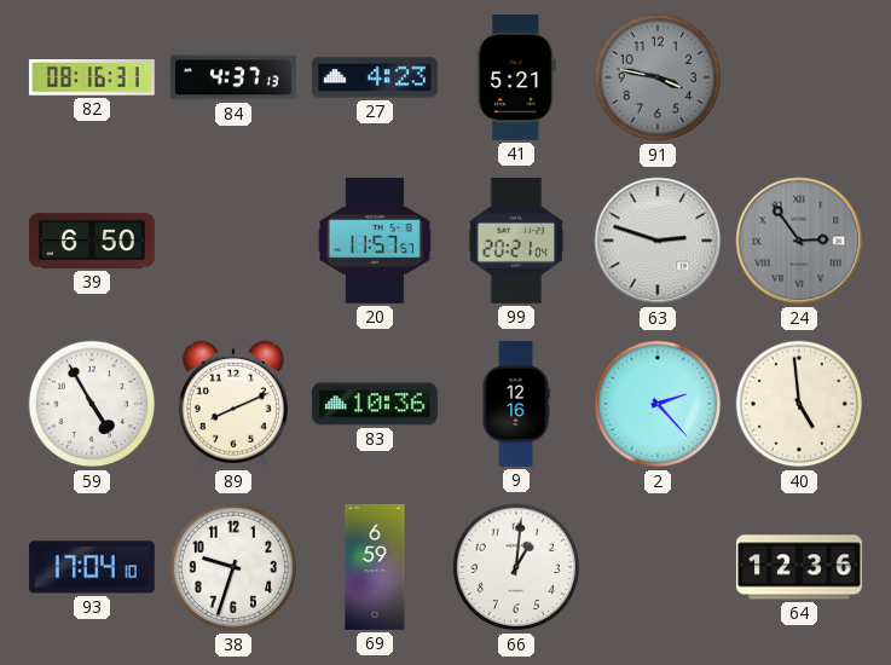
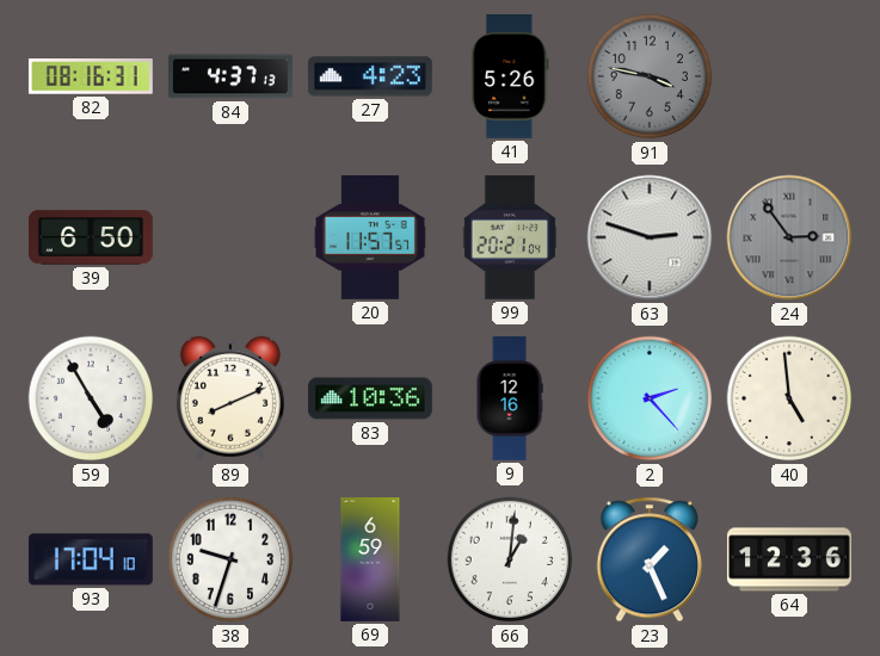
41: 5:21 -> 5:26 (510, 76)
23: none -> 1:26 (650, 559)
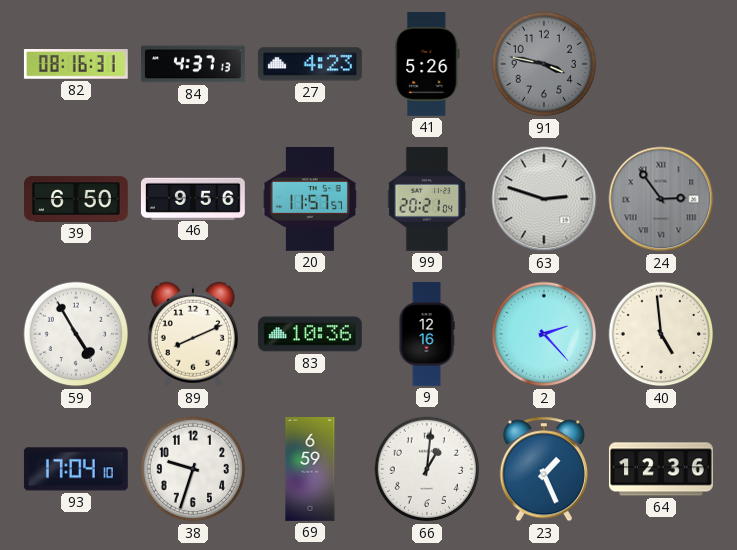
46: none -> 9:56 (193, 198)
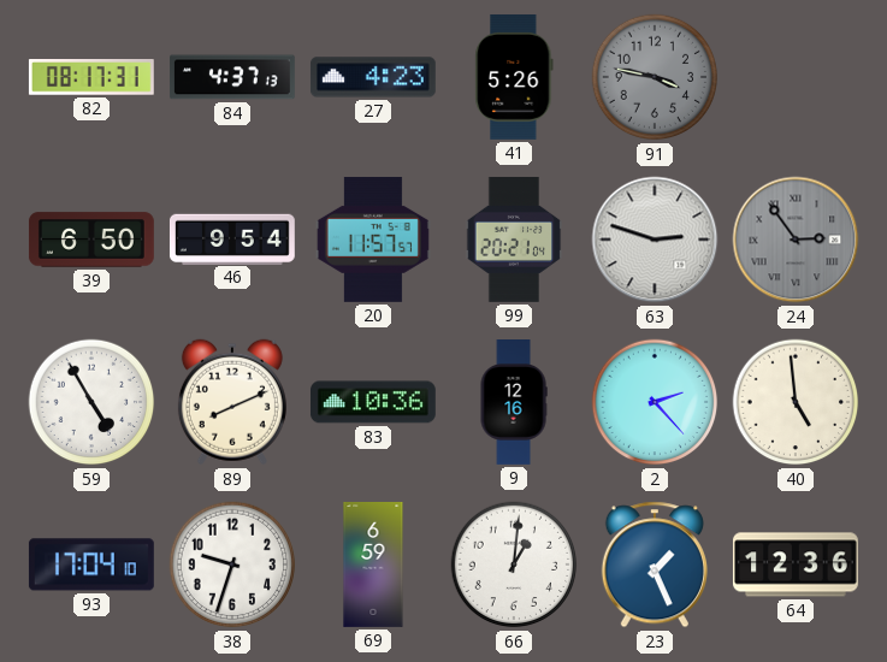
82: 08:16 -> 08:17 (91, 77)
46: 9:56 -> 9:54 (232, 238)
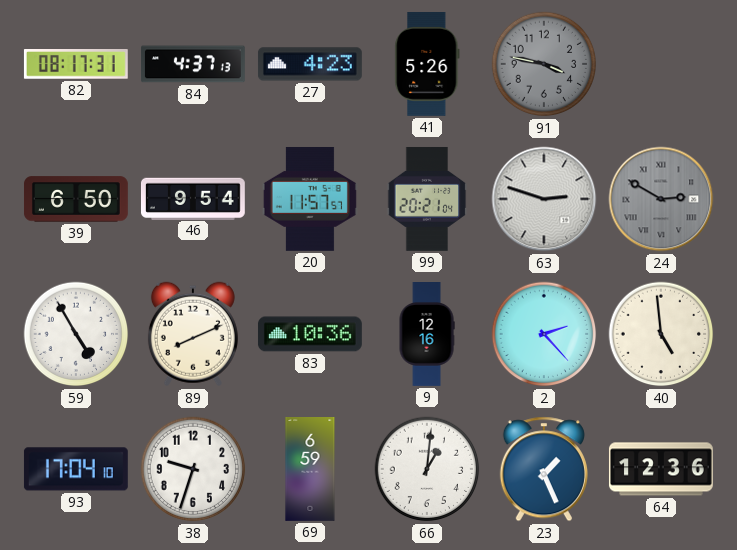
24: 2:54 -> 2:50 (661, 199)
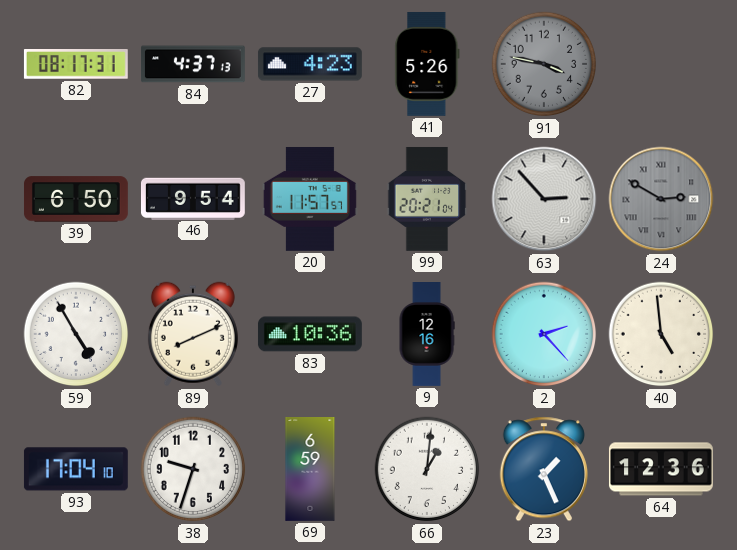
63: 2:48 -> 2:53 (544, 199)
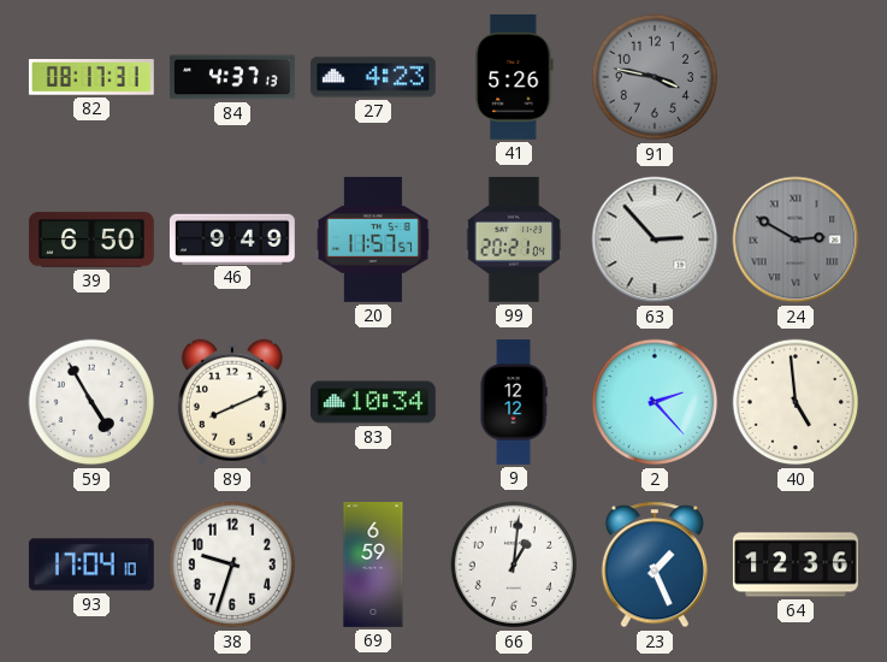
46: 9:54 -> 9:49 (232, 238)
83: 10:36 -> 10:34 (373, 402)
9: 12:16 -> 12:12 (514, 403)
